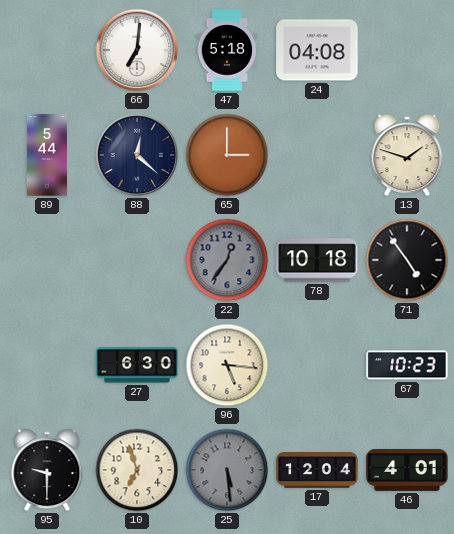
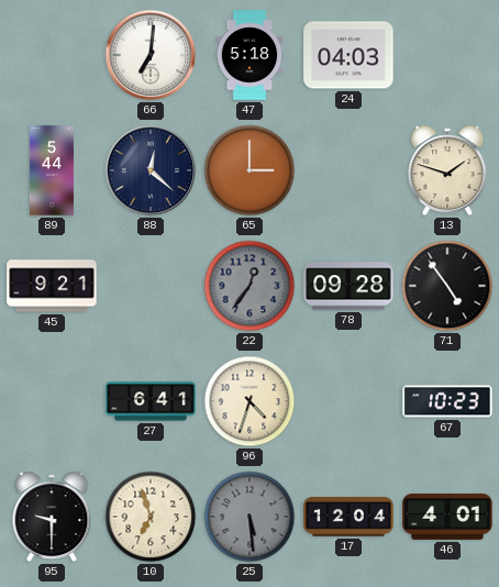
24: 04:08 -> 04:03 (348, 55)
45: none -> 9:21 (52, 286)
78: 10:18 -> 09:28 (348, 286)
27: 6:30 -> 6:41 (151, 401)
96: 5:16 -> 4:33 (249, 401)
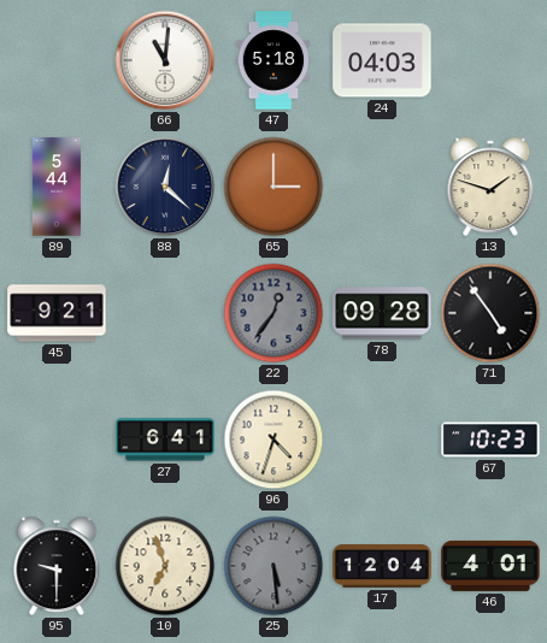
66: 7:01 -> 11:01 (165, 60)
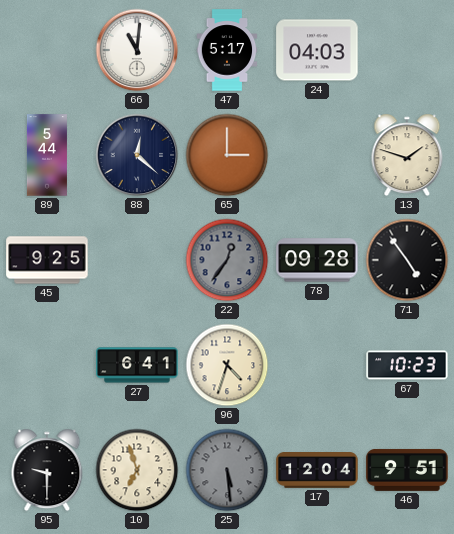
47: 5:18 -> 5:17 (227, 50)
45: 9:21 -> 9:25 (47, 260)
46: 4:01 -> 9:51 (407, 470)
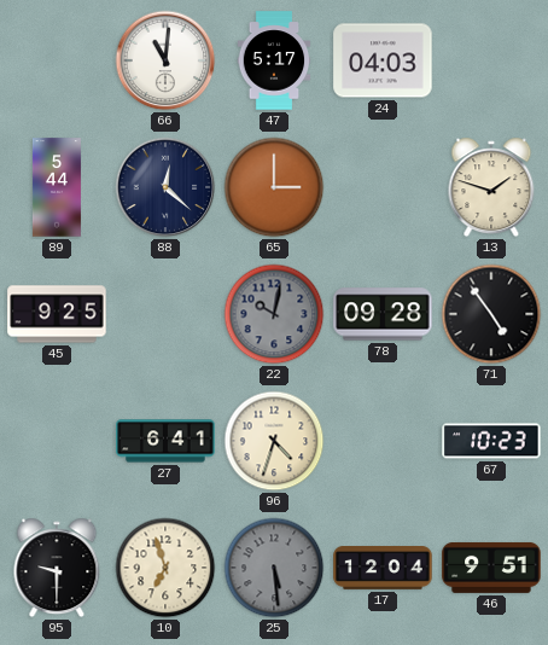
22: 12:36 -> 10:02 (274, 314)
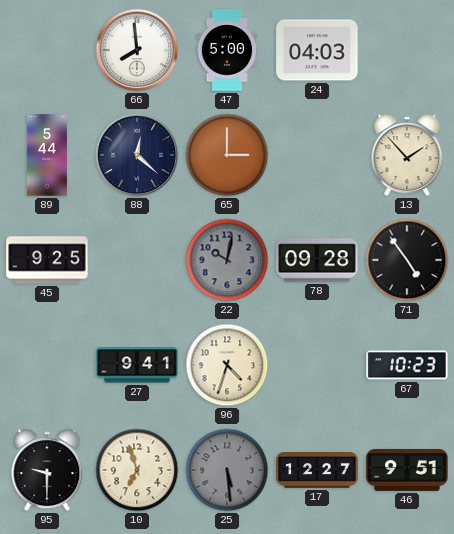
66: 11:01 -> 7:59 (137, 50)
47: 5:17 -> 5:00 (227, 50)
13: 1:48 -> 1:53 (407, 155)
27: 6:41 -> 9:41 (137, 365)
17: 12:04 -> 12:27 (317, 471)
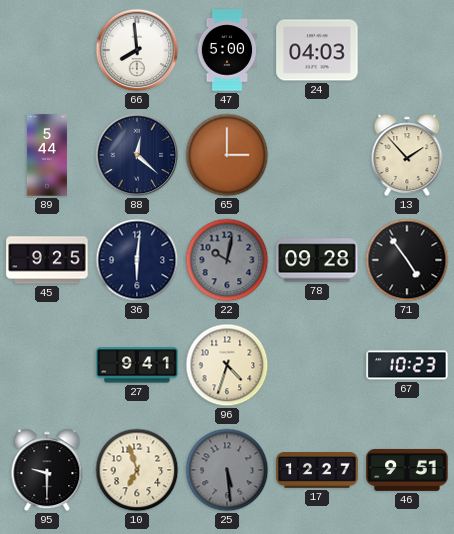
36: none -> 6:01 (137, 260)
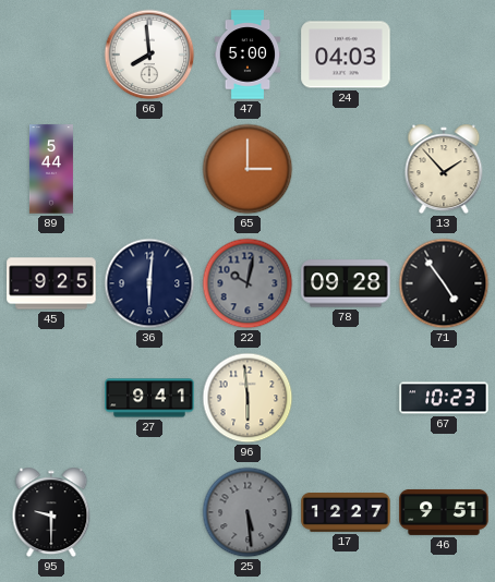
88: 12:22 -> none (137, 155)
96: 4:33 -> 5:59 (247, 398)
10: 6:57 -> none (137, 470)
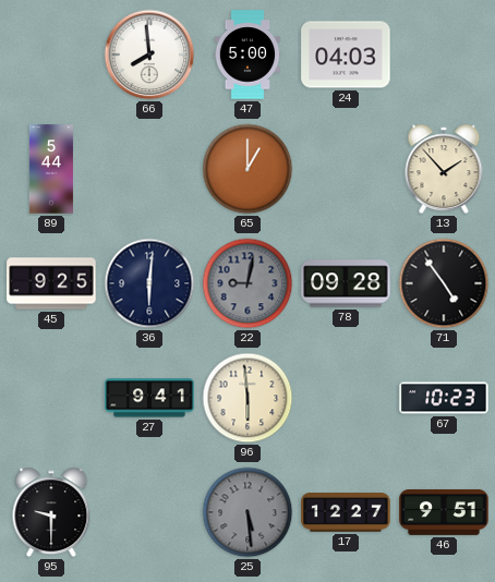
65: 3:00 -> 1:00 (247, 169)
22: 10:02 -> 9:02 (247, 283)
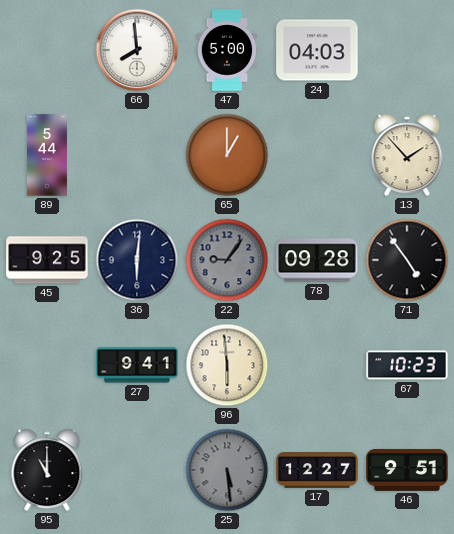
22: 9:02 -> 9:06 (227, 260)
95: 9:30 -> 11:00 (47, 470)
